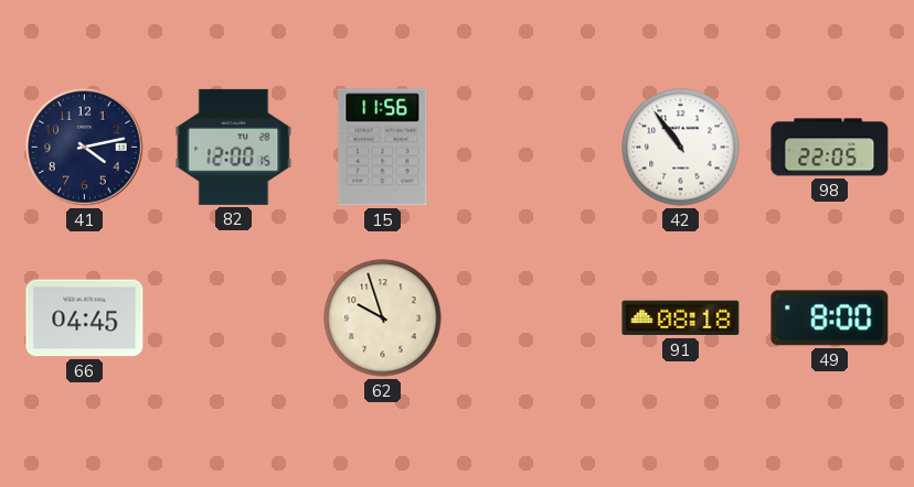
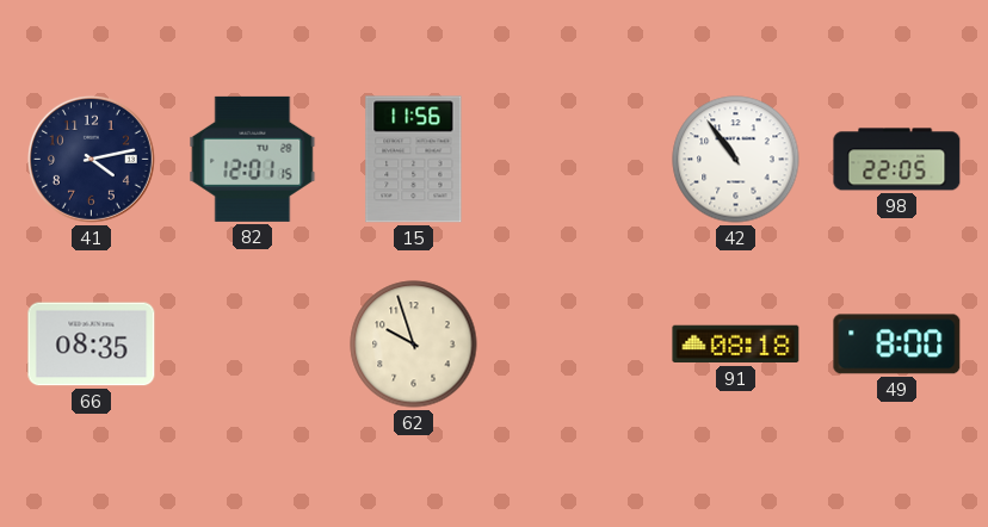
82: 12:00 -> 12:01 (253, 159)
66: 04:45 -> 08:35 (92, 345)
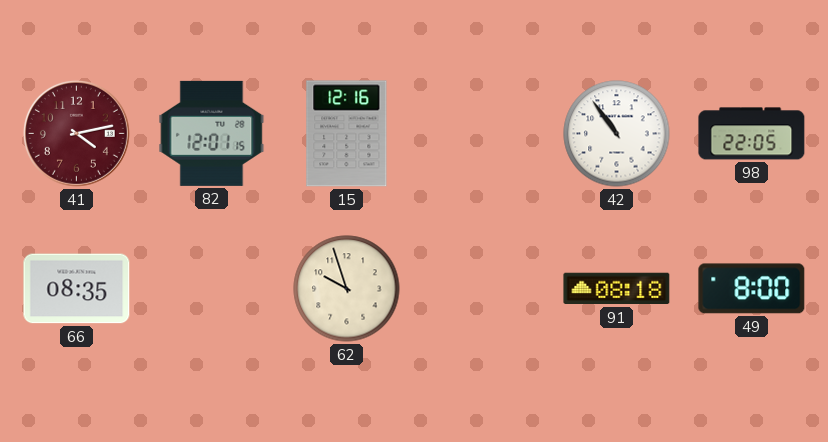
41 dial: navy -> burgundy (76, 133)
15: 11:56 -> 12:16 (347, 134)
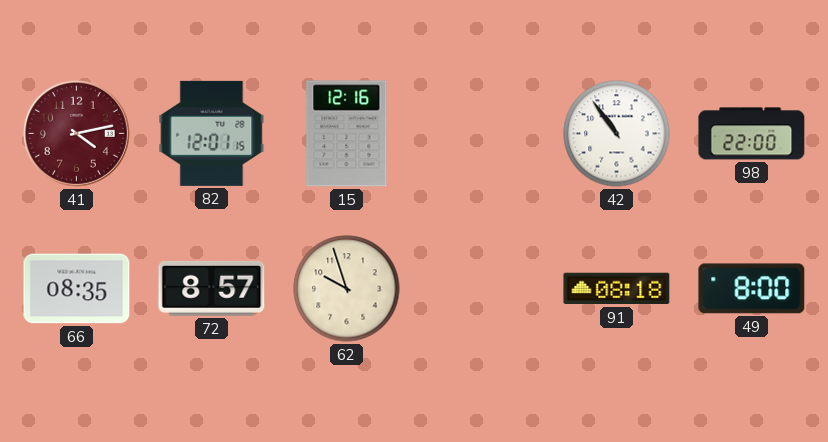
98: 22:05 -> 22:00 (752, 134)
72: none -> 8:57 (212, 288)
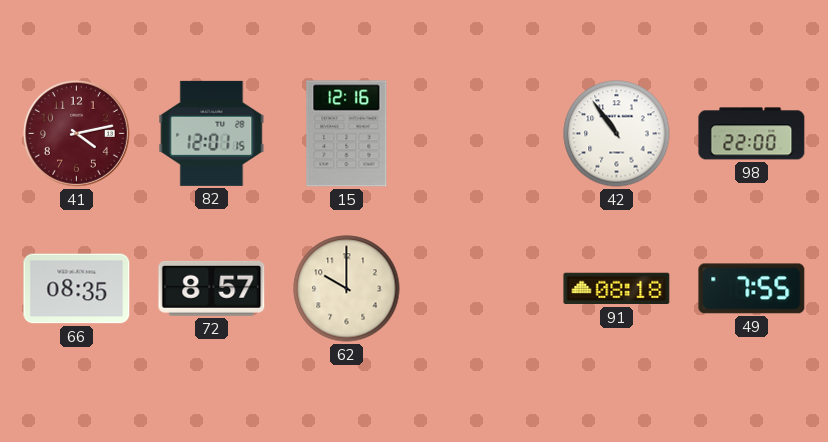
62: 9:57 -> 10:00 (347, 289)
49: 8:00 -> 7:55 (752, 289)
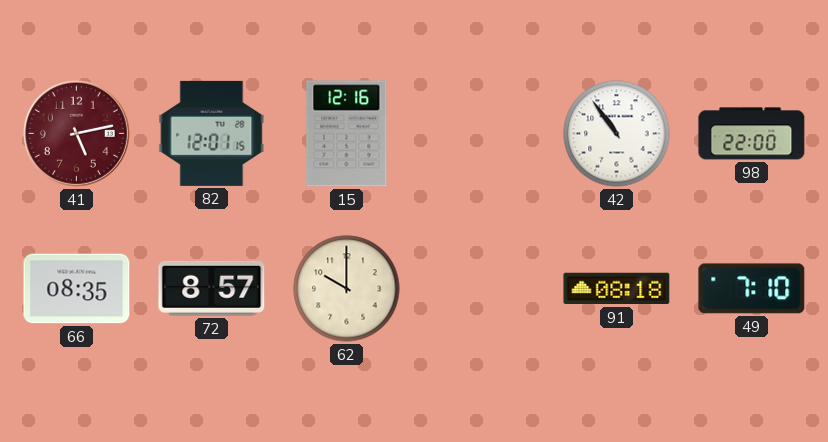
41: 4:13 -> 5:13 (76, 133)
49: 7:55 -> 7:10 (752, 289)
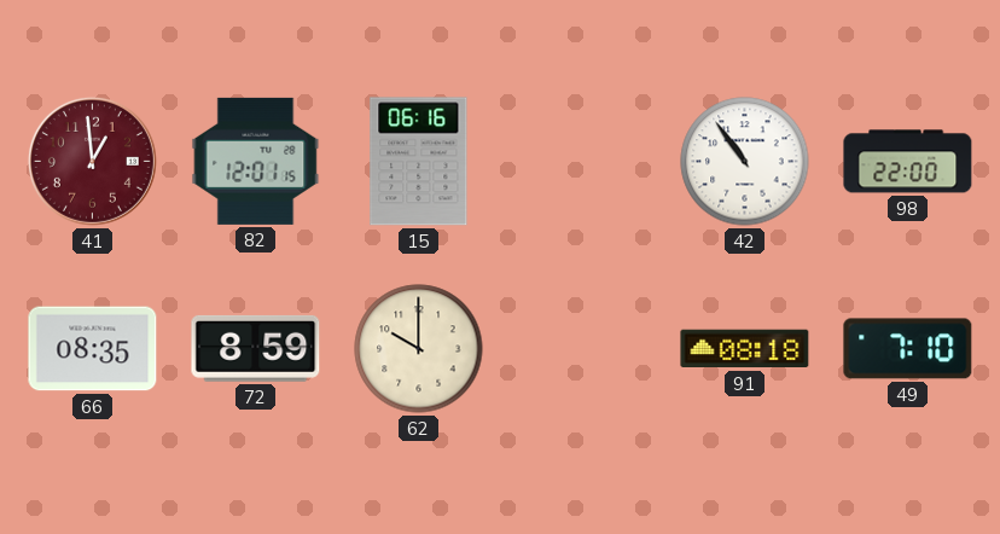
41: 5:13 -> 12:59 (92, 161)
15: 12:16 -> 06:16 (419, 162)
72: 8:57 -> 8:59 (256, 348)
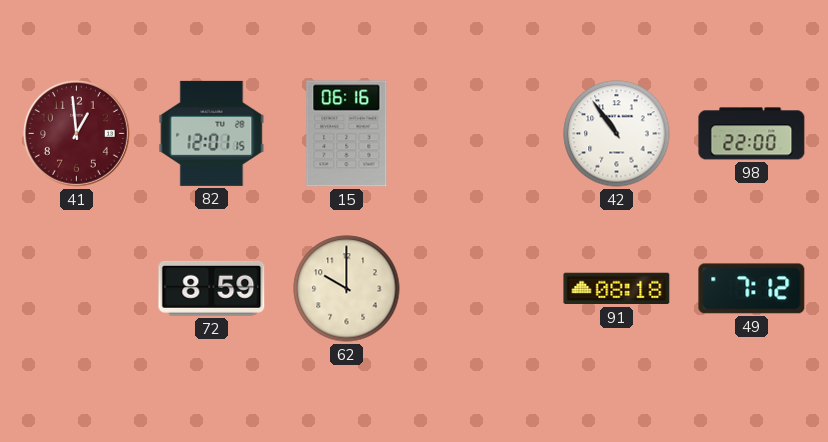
66: 08:35 -> none (93, 349)
49: 7:10 -> 7:12 (752, 289)
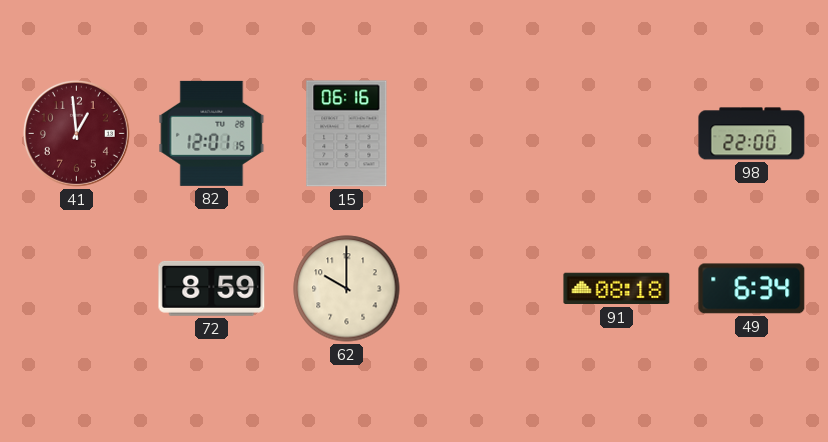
42: 10:54 -> none (617, 134)
49: 7:12 -> 6:34 (752, 289)
